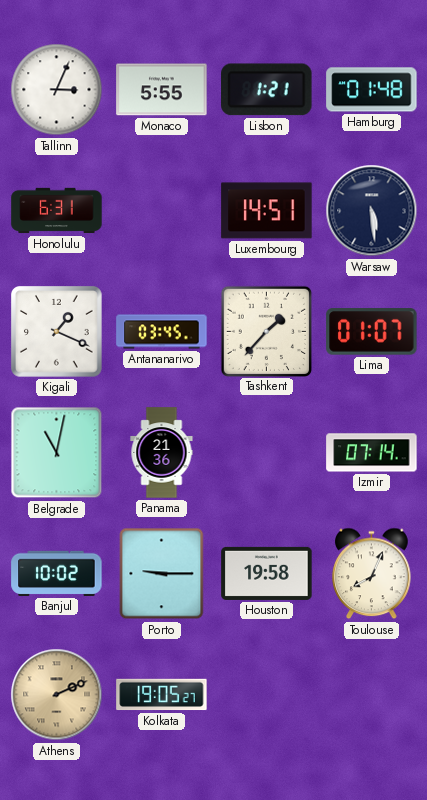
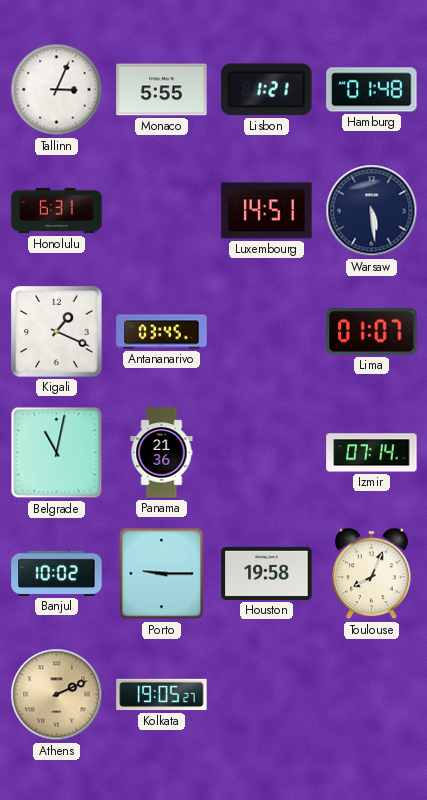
Tashkent: 1:37 -> none (266, 331)
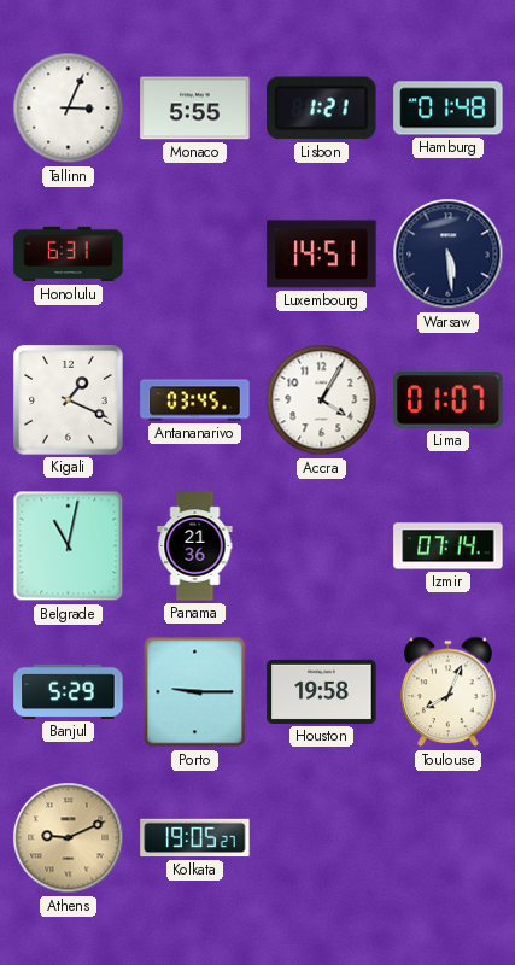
Accra: none -> 4:05 (322, 400)
Banjul: 10:02 -> 5:29 (69, 691)
Athens: 2:11 -> 9:11 (69, 838)
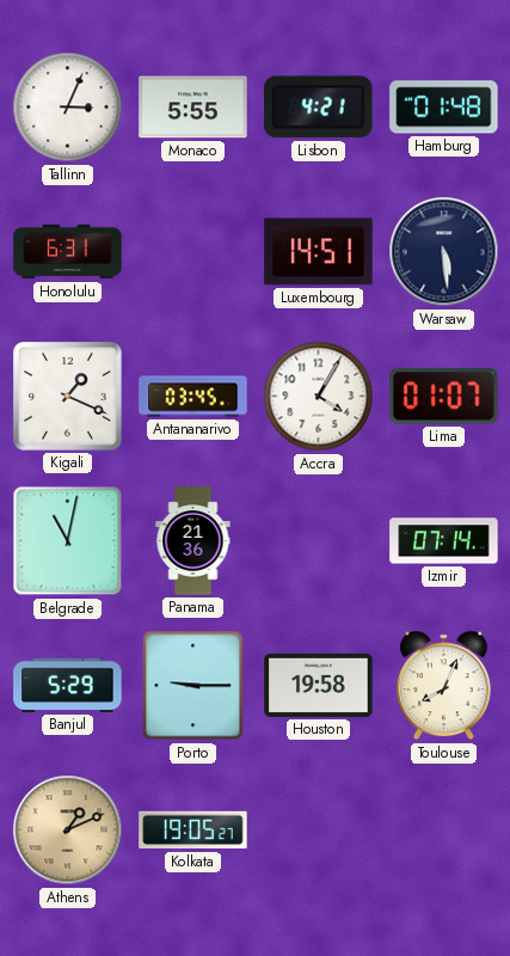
Lisbon: 1:21 -> 4:21 (319, 108)
Athens: 9:11 -> 1:11 (68, 831)
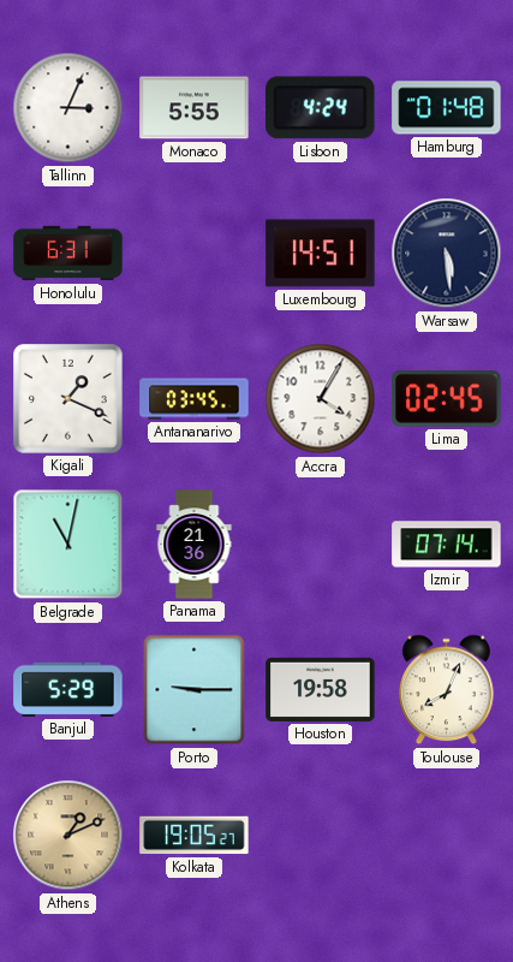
Lisbon: 4:21 -> 4:24 (321, 108)
Lima: 01:07 -> 02:45 (447, 399)
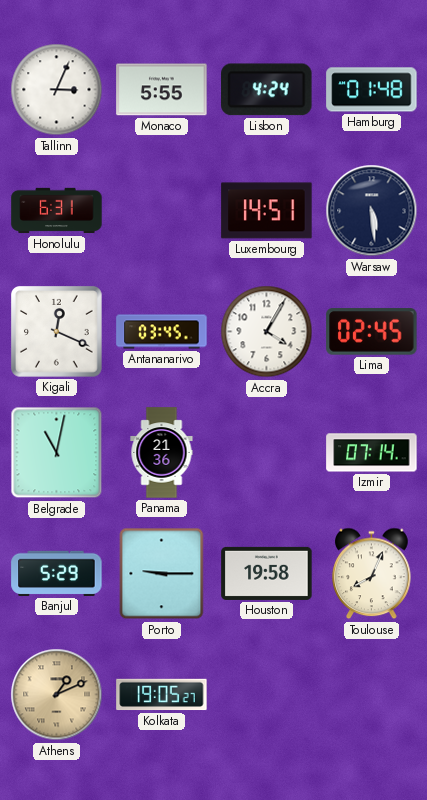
Kigali: 1:19 -> 12:19 (57, 332)
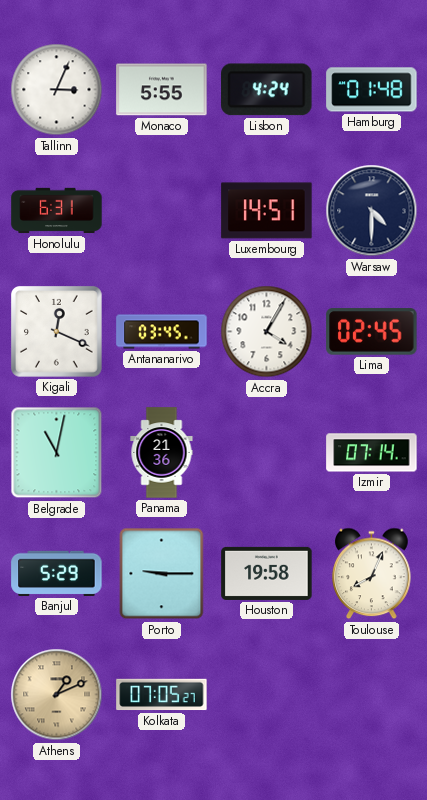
Warsaw: 5:29 -> 4:30 (372, 211)
Kolkata: 19:05 -> 07:05 (162, 695)
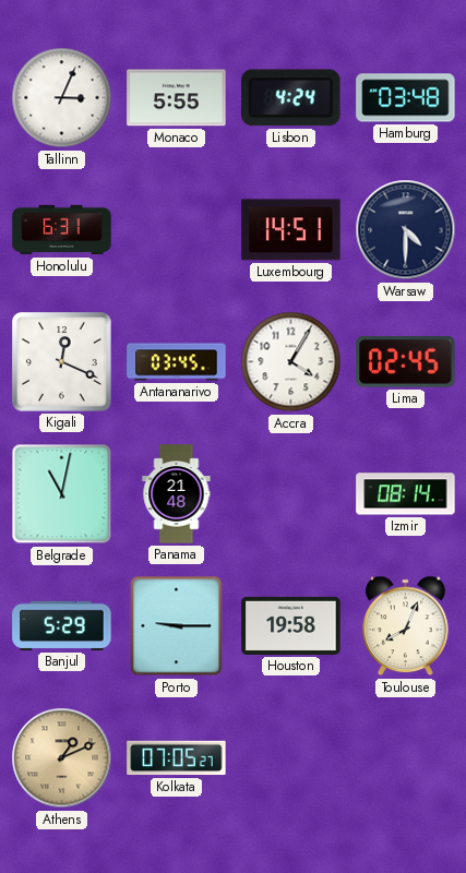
Hamburg: 01:48 -> 03:48 (406, 98)
Panama: 21:36 -> 21:48 (177, 494)
Izmir: 07:14 -> 08:14 (406, 494)
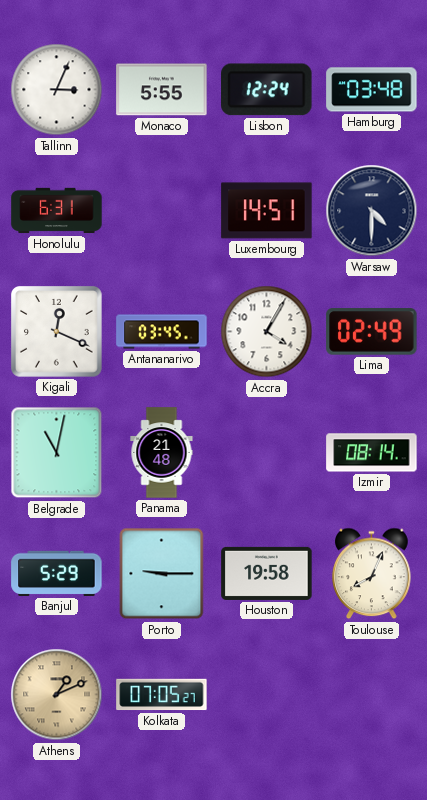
Lisbon: 4:24 -> 12:24 (267, 90)
Lima: 02:45 -> 02:49 (372, 332)
